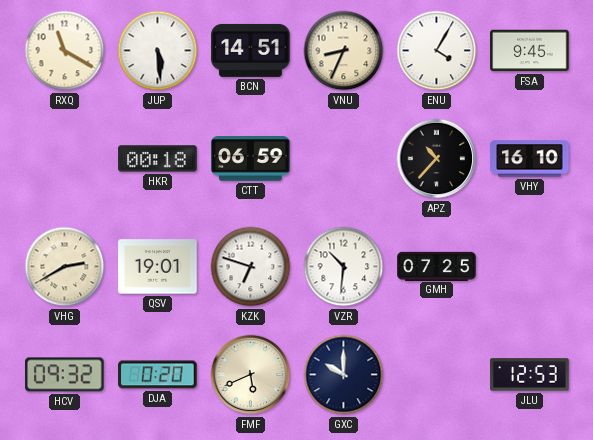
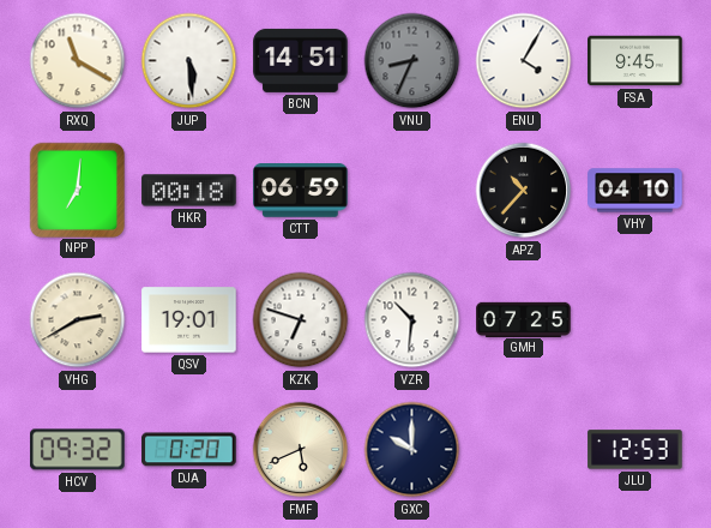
VNU dial: cream -> grey (412, 61)
NPP: none -> 7:01 (77, 190)
VHY: 16:10 -> 04:10 (635, 191)
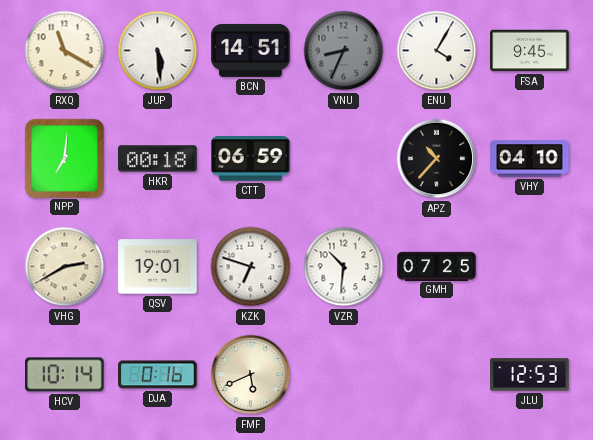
HCV: 09:32 -> 10:14 (65, 375)
DJA: 0:20 -> 0:16 (158, 375)
GXC: 10:00 -> none (412, 450)
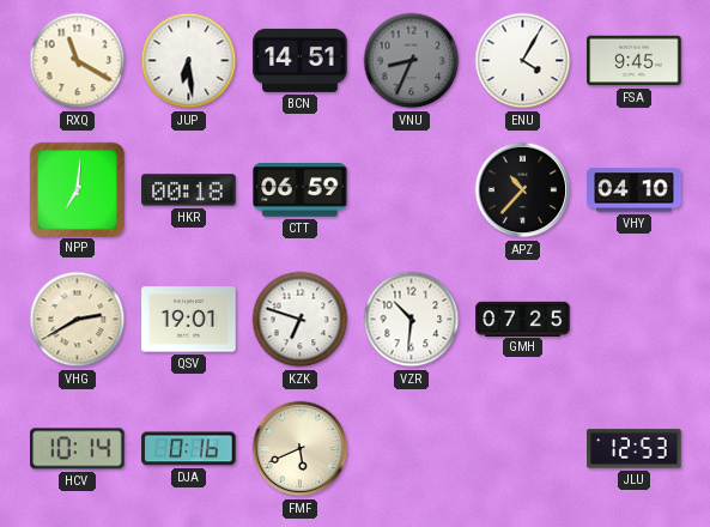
JUP: 5:29 -> 6:29 (189, 61)
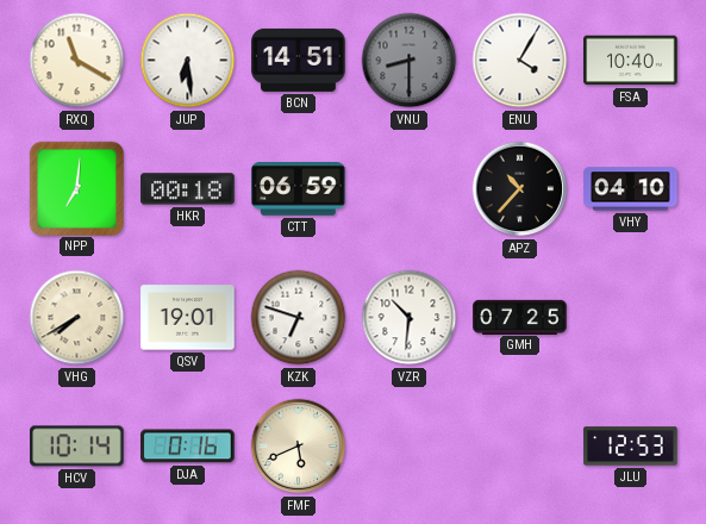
VNU: 8:34 -> 8:30 (410, 61)
FSA: 9:45 -> 10:40 (631, 61)
VHG: 2:40 -> 7:40 (77, 318)
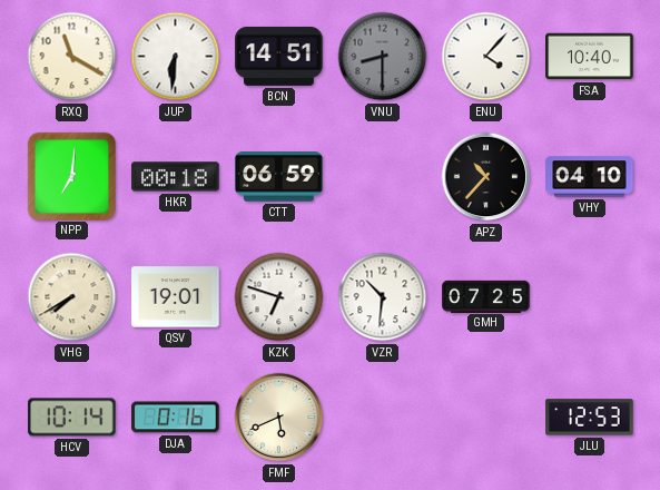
JUP: 6:29 -> 6:31 (176, 57)
ENU: 4:05 -> 4:07 (486, 57)
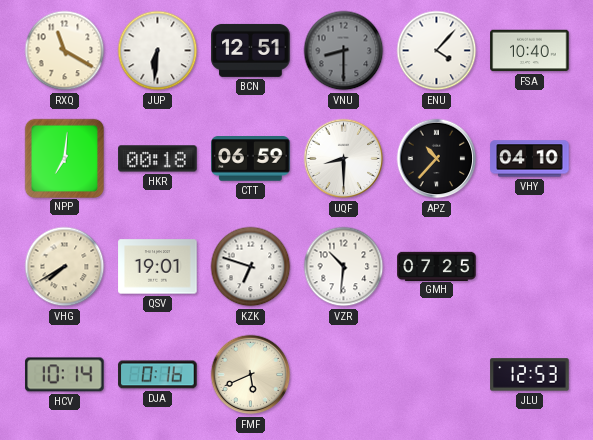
BCN: 14:51 -> 12:51 (251, 50)
UQF: none -> 8:30 (344, 159)
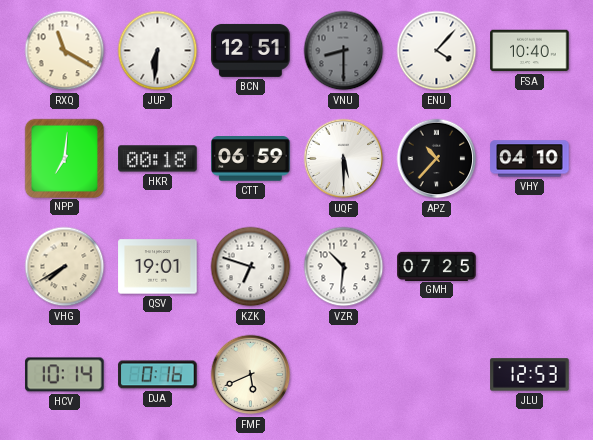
UQF: 8:30 -> 5:30 (344, 159)
